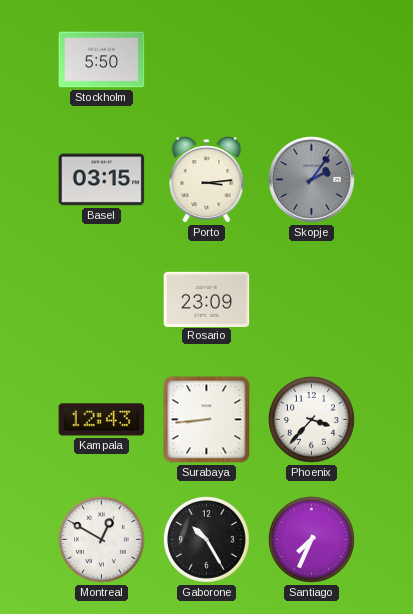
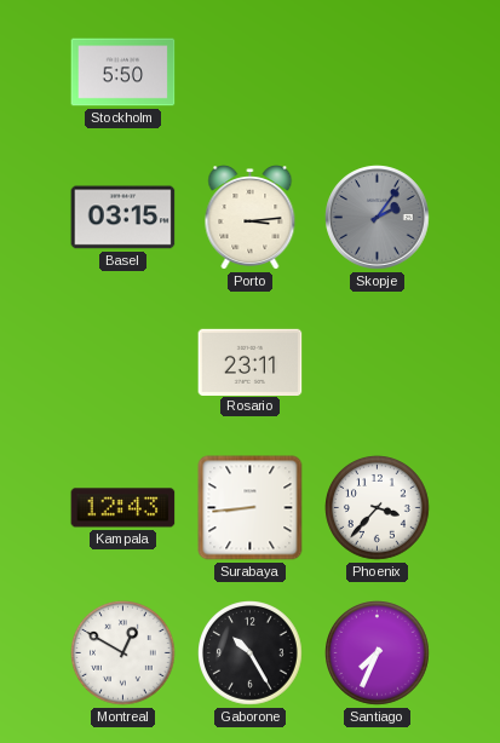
Rosario: 23:09 -> 23:11 (251, 362)
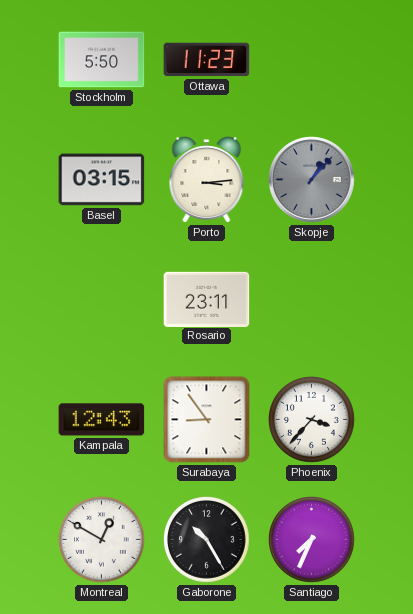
Ottawa: none -> 11:23 (207, 60)
Skopje: 2:06 -> 1:07 (312, 180)
Surabaya: 8:44 -> 8:54 (207, 420)
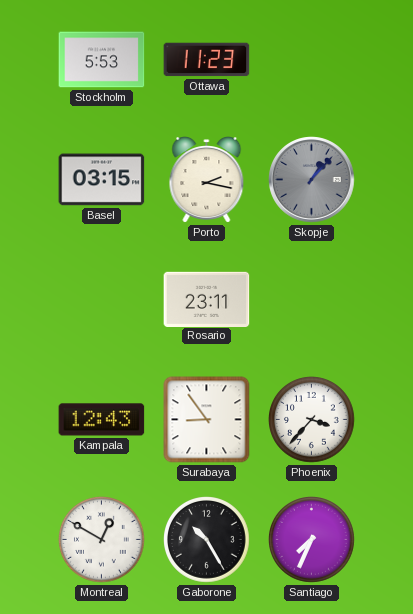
Stockholm: 5:50 -> 5:53 (102, 60)
Porto: 3:14 -> 2:17 (207, 180)
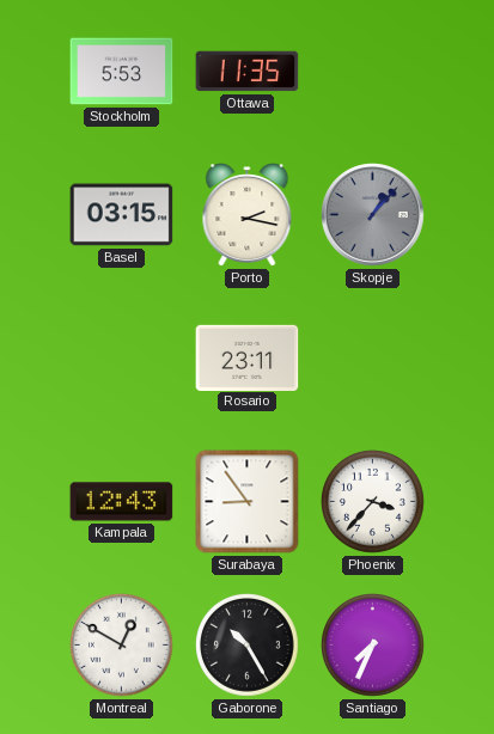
Ottawa: 11:23 -> 11:35 (248, 72)
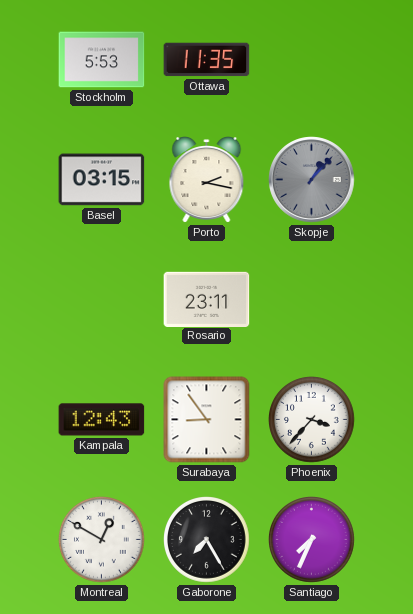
Gaborone: 10:25 -> 7:25 (207, 540)
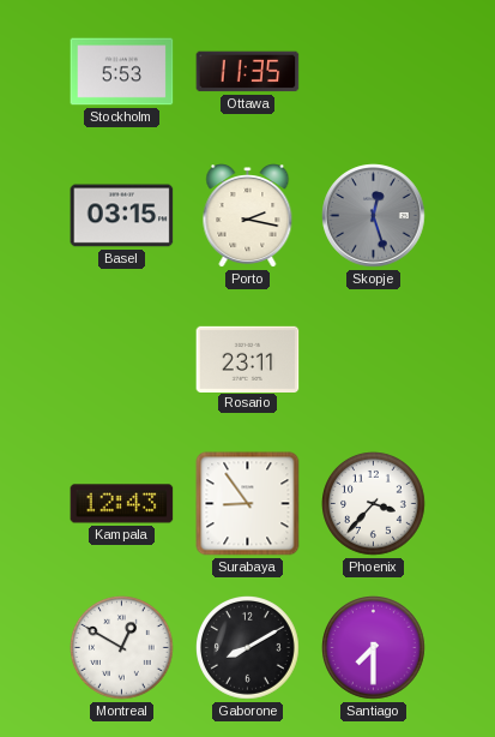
Skopje: 1:07 -> 12:27 (374, 216)
Gaborone: 7:25 -> 8:10 (248, 648)
Santiago: 7:34 -> 7:30 (374, 648)
